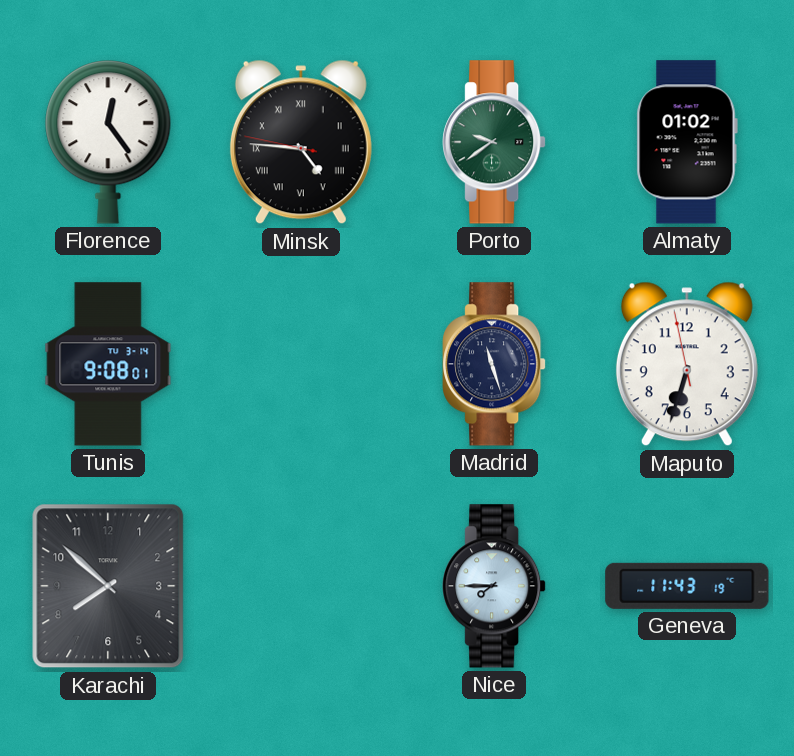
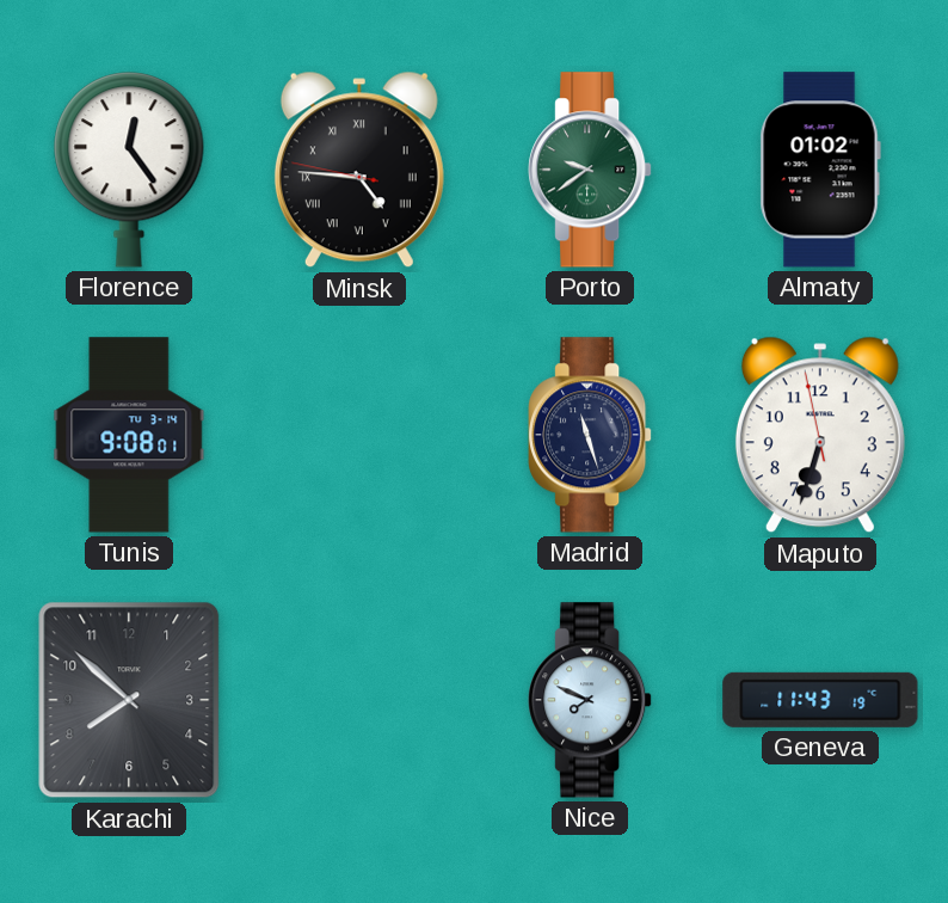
Nice: 7:45 -> 7:49 (590, 700)
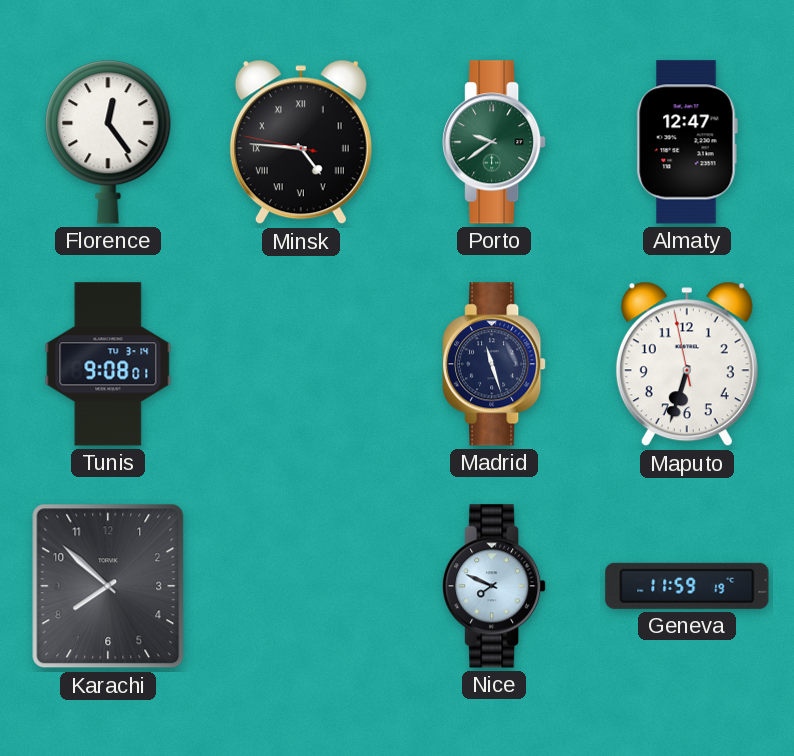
Almaty: 01:02 -> 12:47 (687, 142)
Geneva: 11:43 -> 11:59 (687, 586)
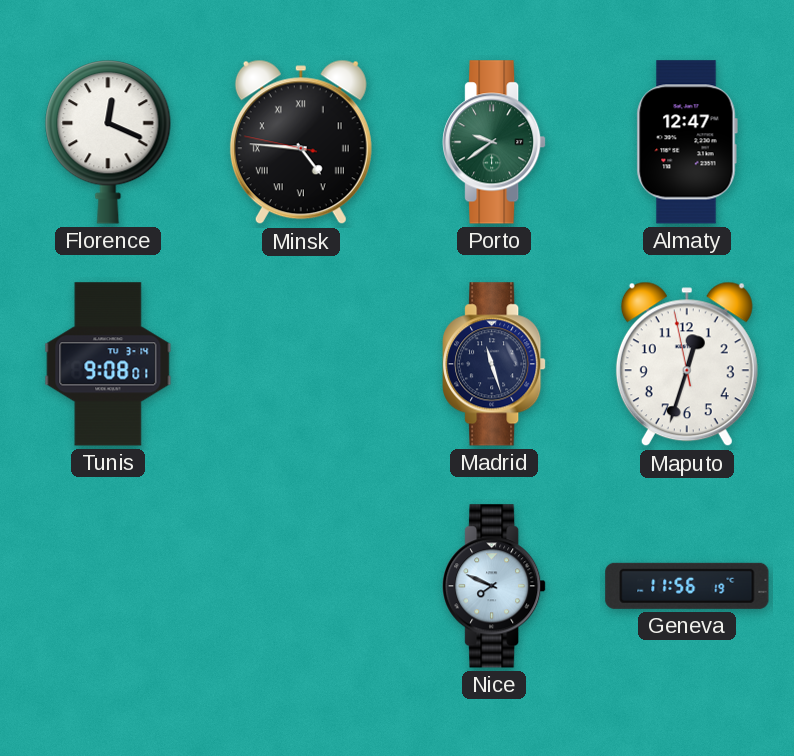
Florence: 12:24 -> 12:19 (108, 142)
Maputo: 6:32 -> 12:32 (687, 364)
Karachi: 7:52 -> none (108, 586)
Geneva: 11:59 -> 11:56 (687, 586)
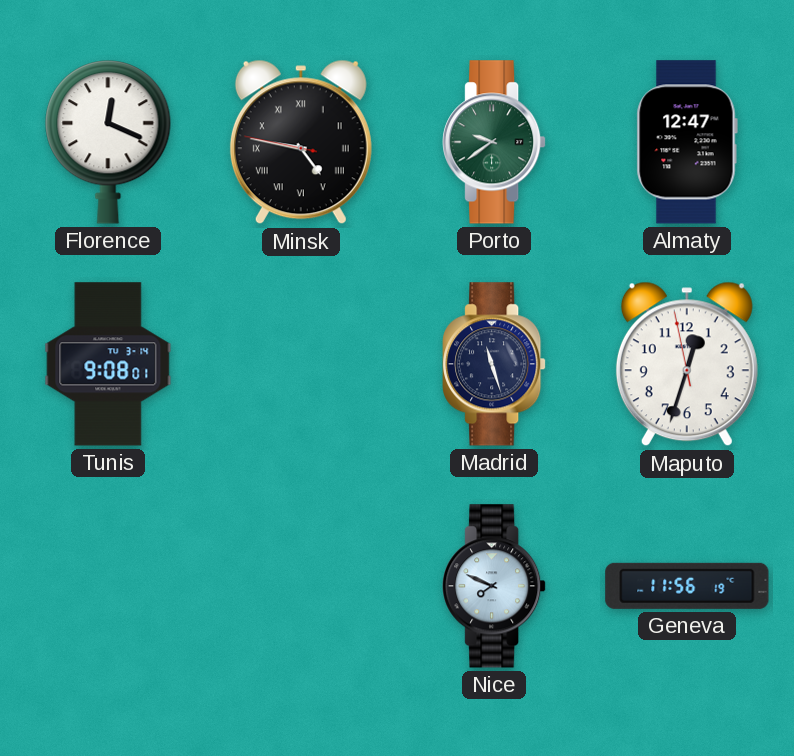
Minsk: 4:45 -> 4:46 (301, 142)
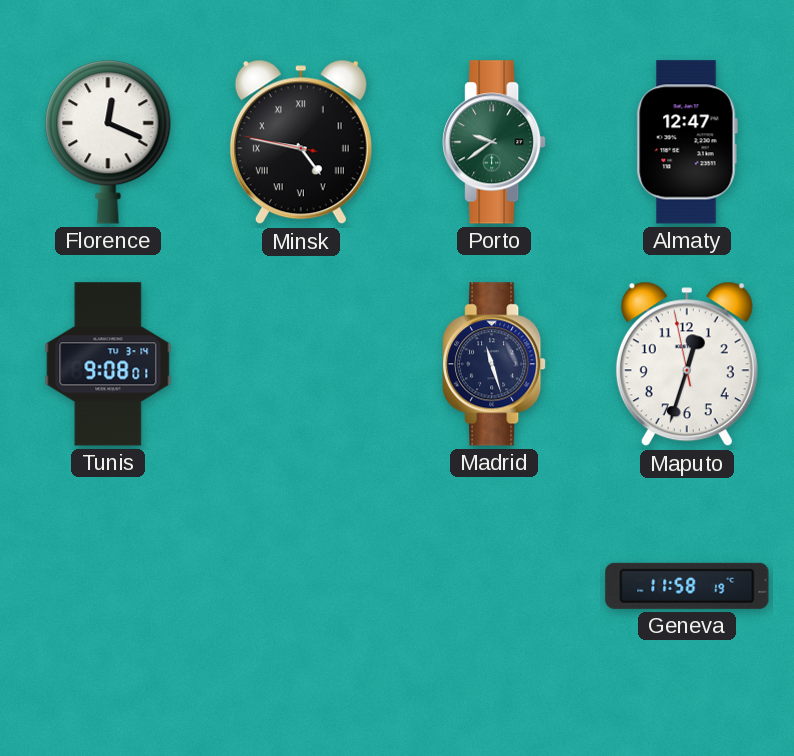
Nice: 7:49 -> none (494, 586)
Geneva: 11:56 -> 11:58 (687, 586)
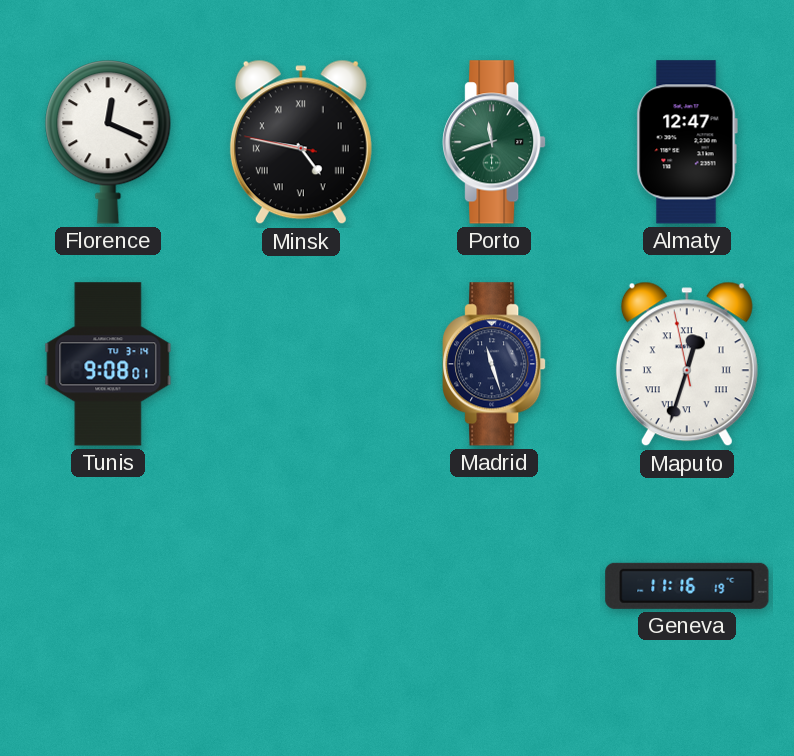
Porto: 9:39 -> 11:42 (494, 142)
Maputo numerals: Arabic -> Roman (687, 364)
Geneva: 11:58 -> 11:16 (687, 586)
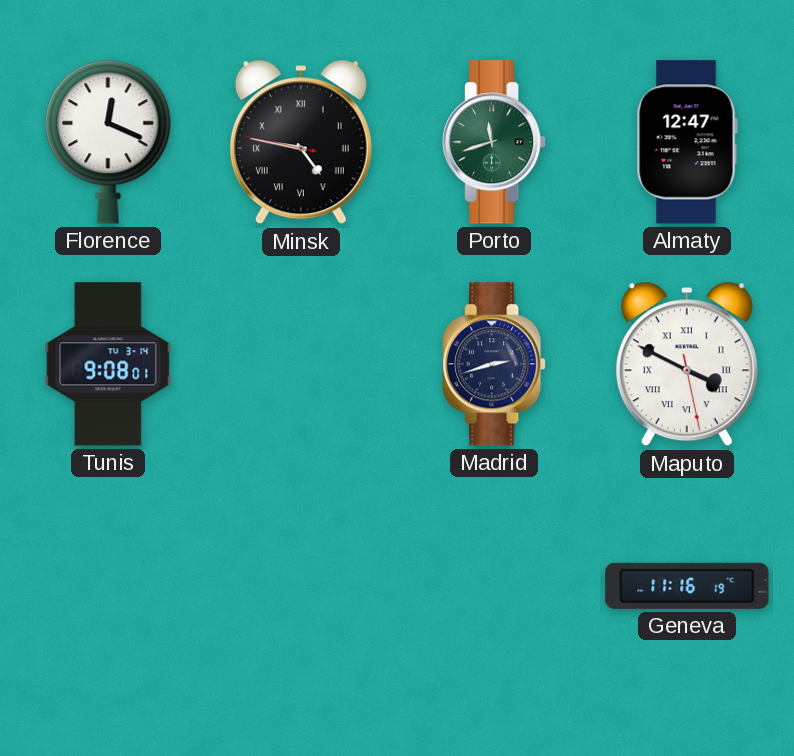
Madrid: 11:27 -> 2:42 (494, 364)
Maputo: 12:32 -> 3:49 (687, 364)
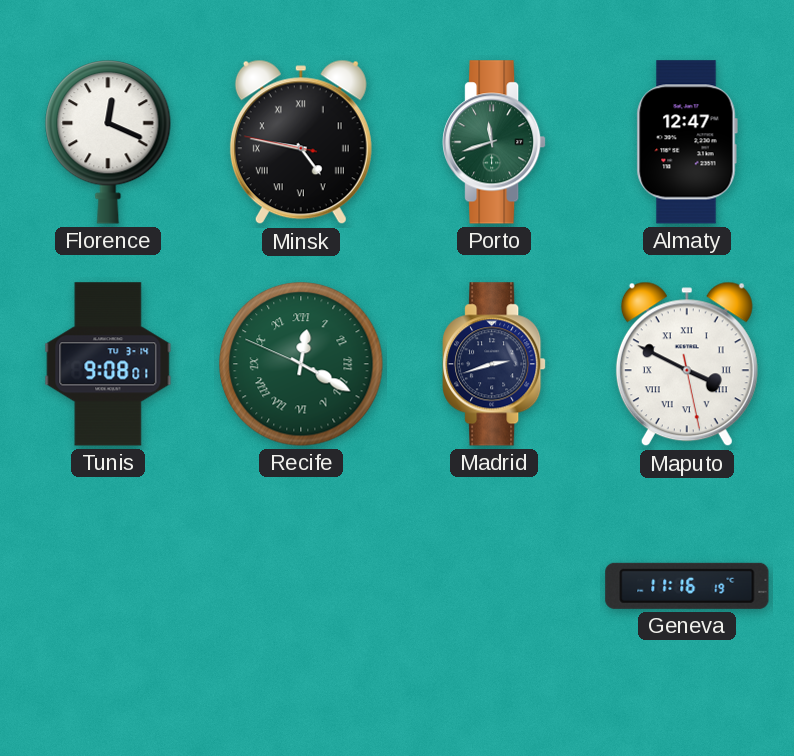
Recife: none -> 12:19 (301, 364)
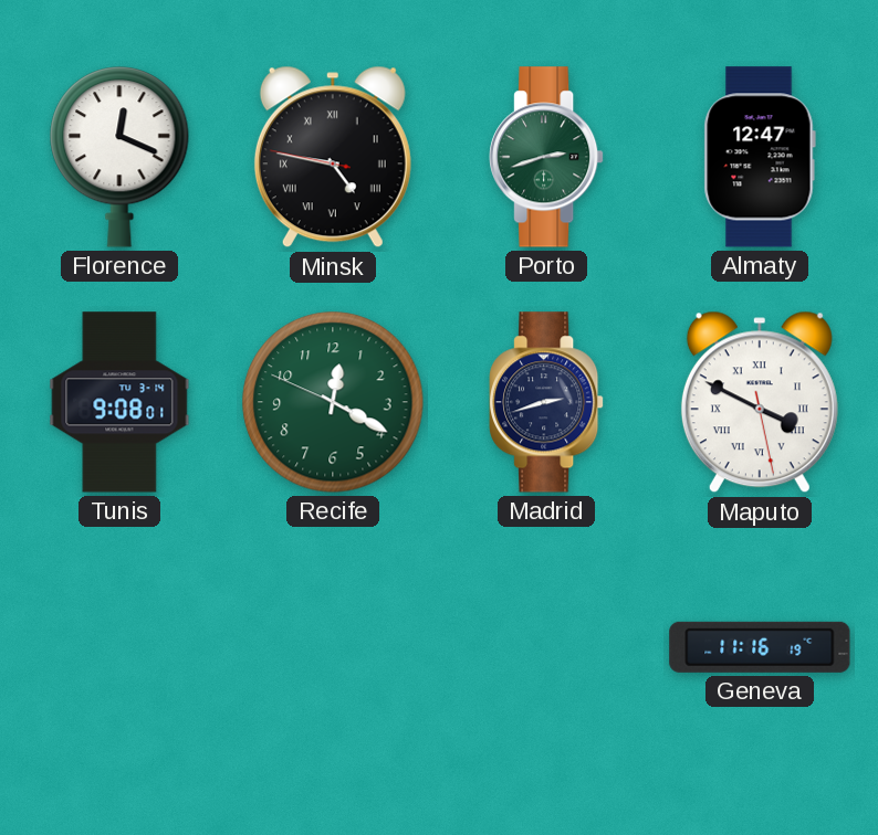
Porto: 11:42 -> 2:42 (546, 157)
Recife numerals: Roman -> Arabic (333, 402)
